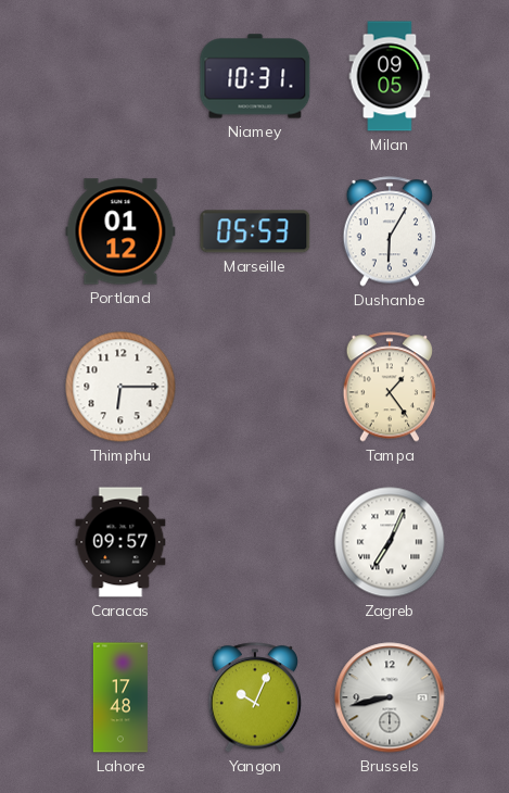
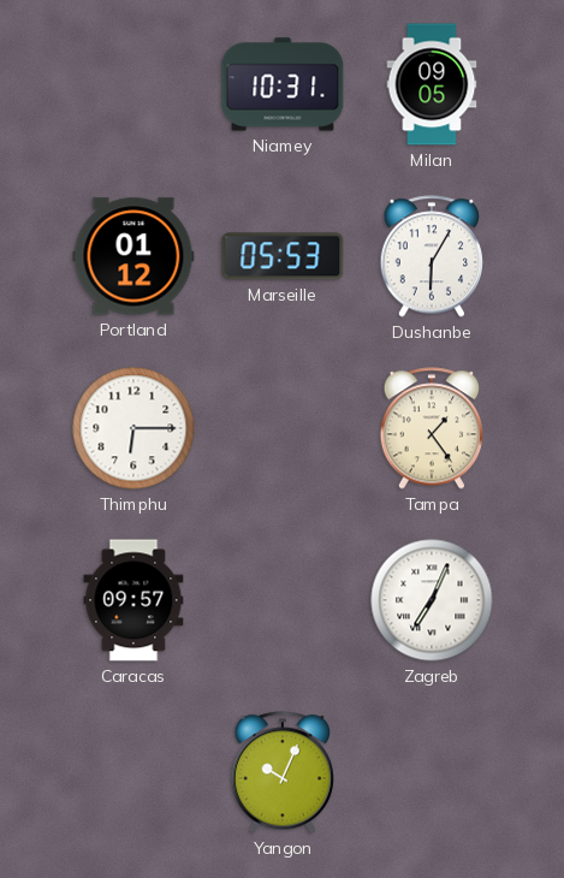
Lahore: 17:48 -> none (120, 697)
Brussels: 8:43 -> none (390, 697)
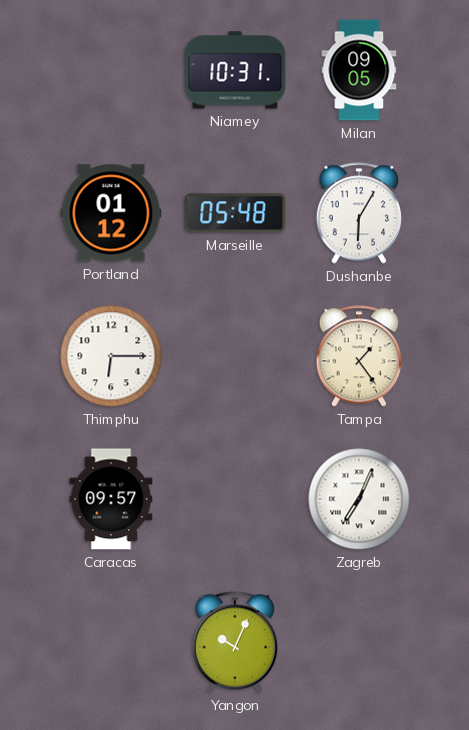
Marseille: 05:53 -> 05:48 (235, 213)
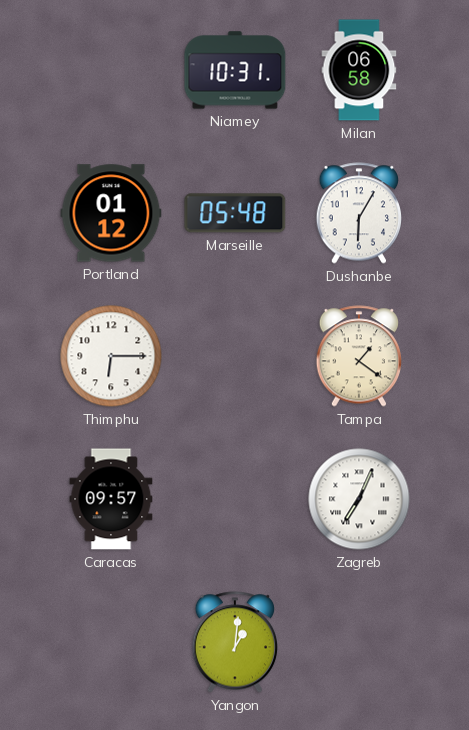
Milan: 09:05 -> 06:58 (359, 70)
Tampa: 1:24 -> 1:21 (359, 356)
Yangon: 10:04 -> 1:01 (235, 642)
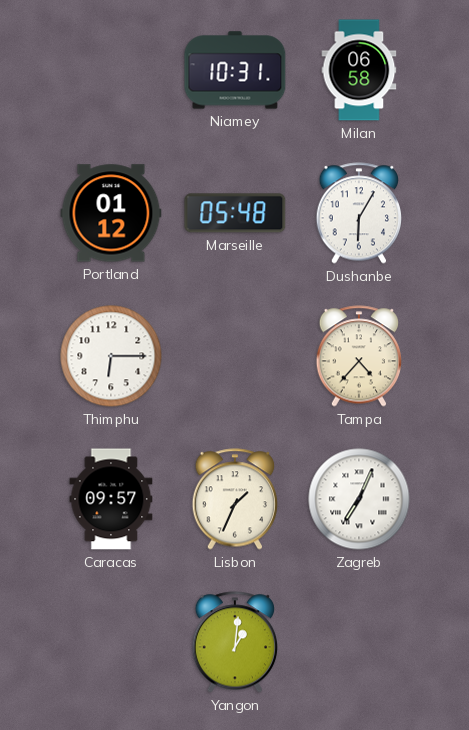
Tampa: 1:21 -> 4:37 (359, 356)
Lisbon: none -> 1:34 (235, 499)
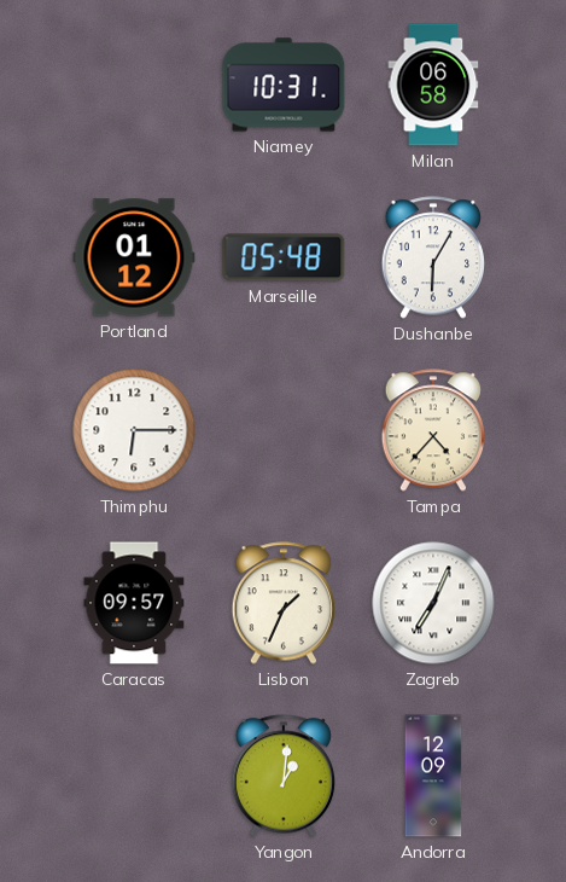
Andorra: none -> 12:09 (433, 776)
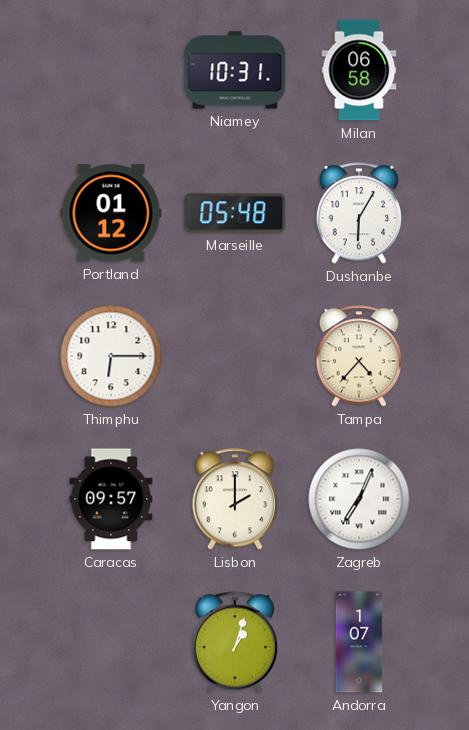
Lisbon: 1:34 -> 2:00 (235, 499)
Yangon: 1:01 -> 1:03 (235, 642)
Andorra: 12:09 -> 1:07 (359, 642)
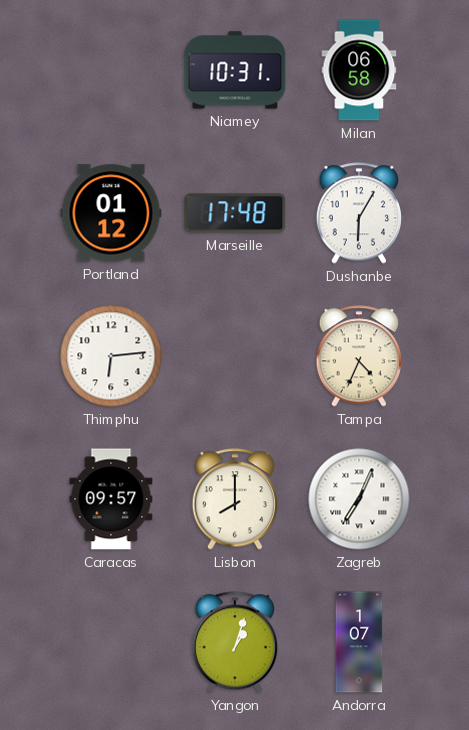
Marseille: 05:48 -> 17:48 (235, 213)
Thimphu: 6:15 -> 6:14 (111, 356)
Tampa: 4:37 -> 4:34 (359, 356)
Lisbon: 2:00 -> 8:00 (235, 499)
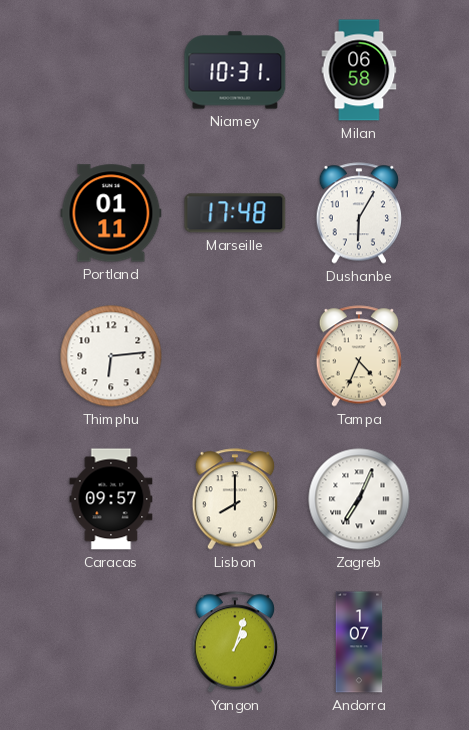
Portland: 01:12 -> 01:11 (111, 213)
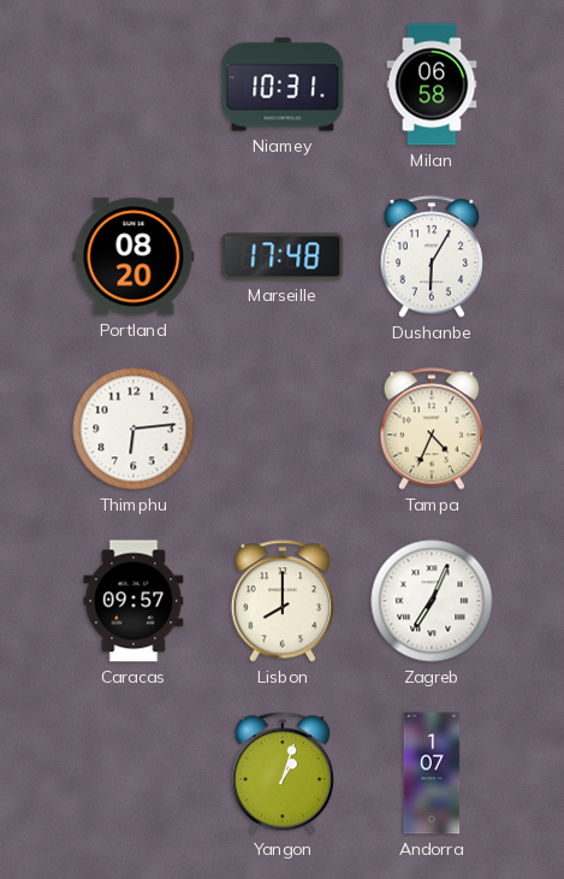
Portland: 01:11 -> 08:20 (133, 256)
